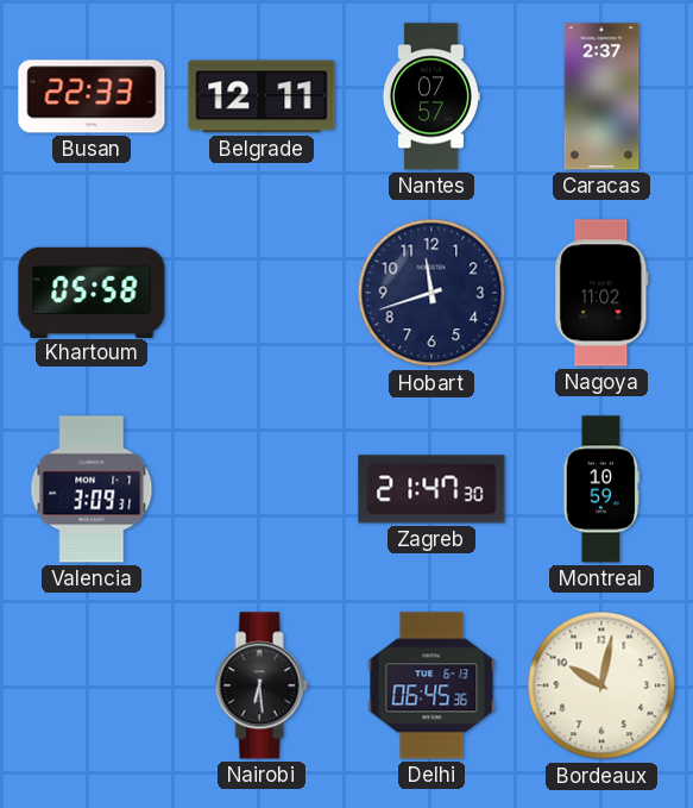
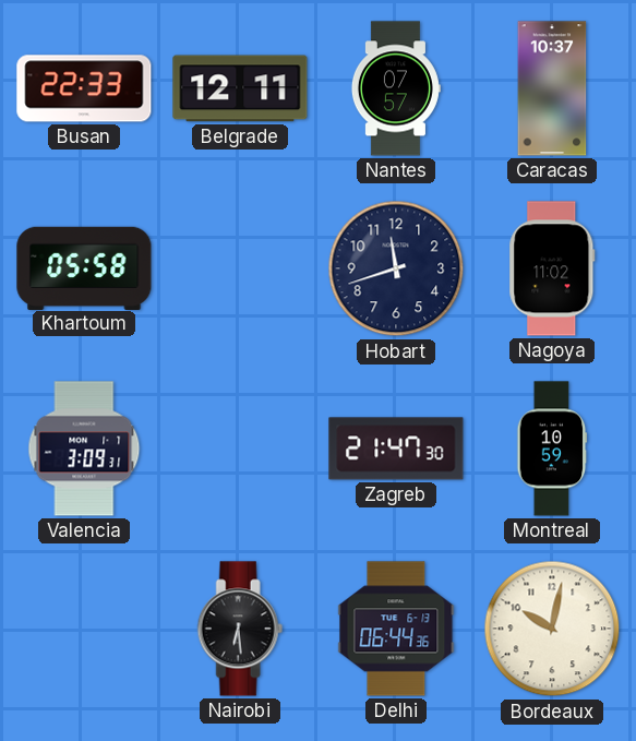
Caracas: 2:37 -> 10:37 (552, 88)
Delhi: 06:45 -> 06:44 (396, 629)
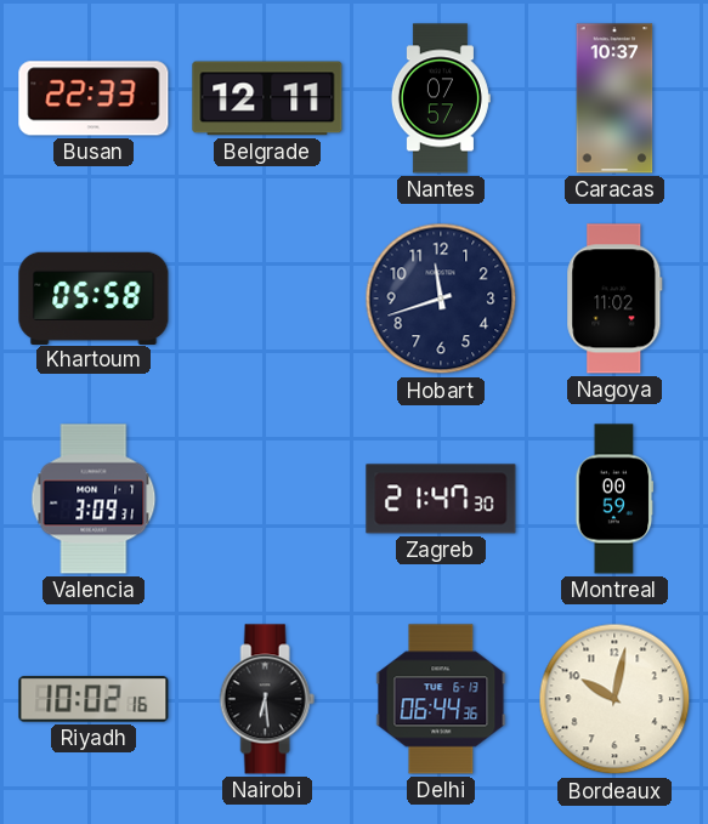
Montreal: 10:59 -> 00:59 (614, 499)
Riyadh: none -> 10:02 (94, 700)
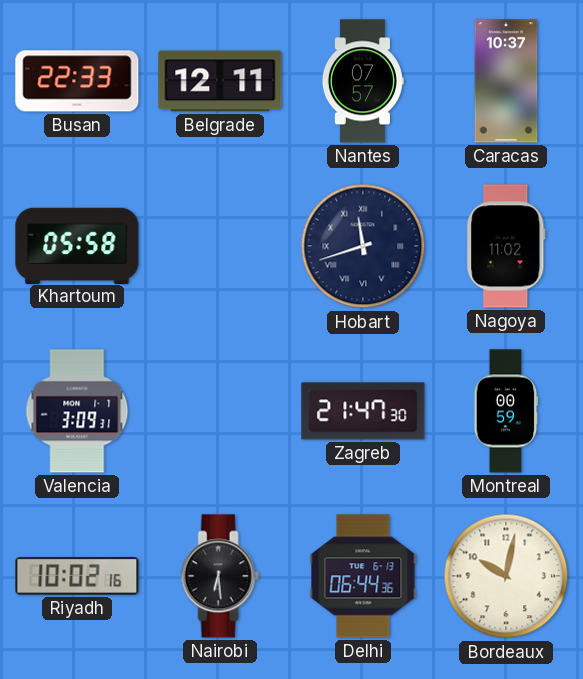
Hobart numerals: Arabic -> Roman (363, 246)
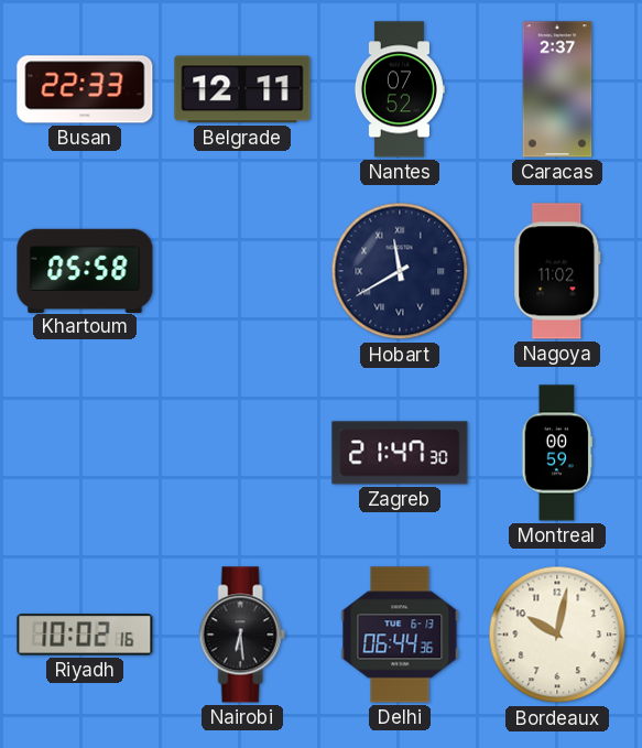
Nantes: 07:57 -> 07:52 (399, 89)
Caracas: 10:37 -> 2:37 (557, 89)
Hobart: 11:42 -> 11:40 (400, 271)
Valencia: 3:09 -> none (77, 411)
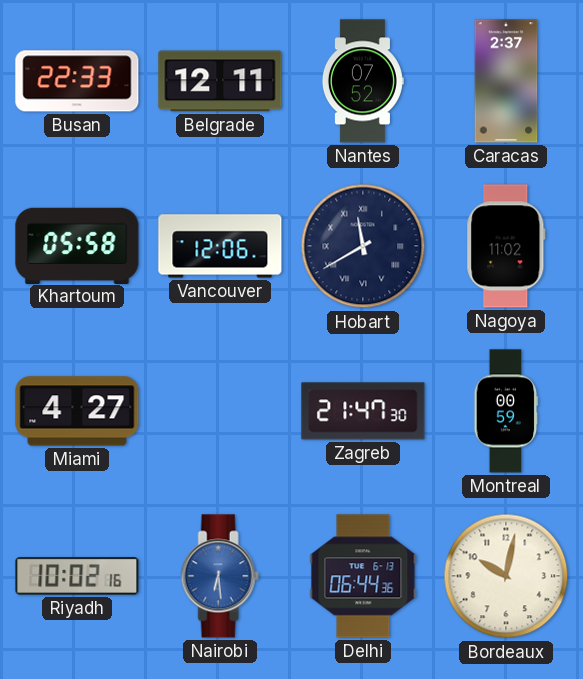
Vancouver: none -> 12:06 (220, 246)
Miami: none -> 4:27 (77, 411)
Nairobi dial: black -> blue (220, 576)
